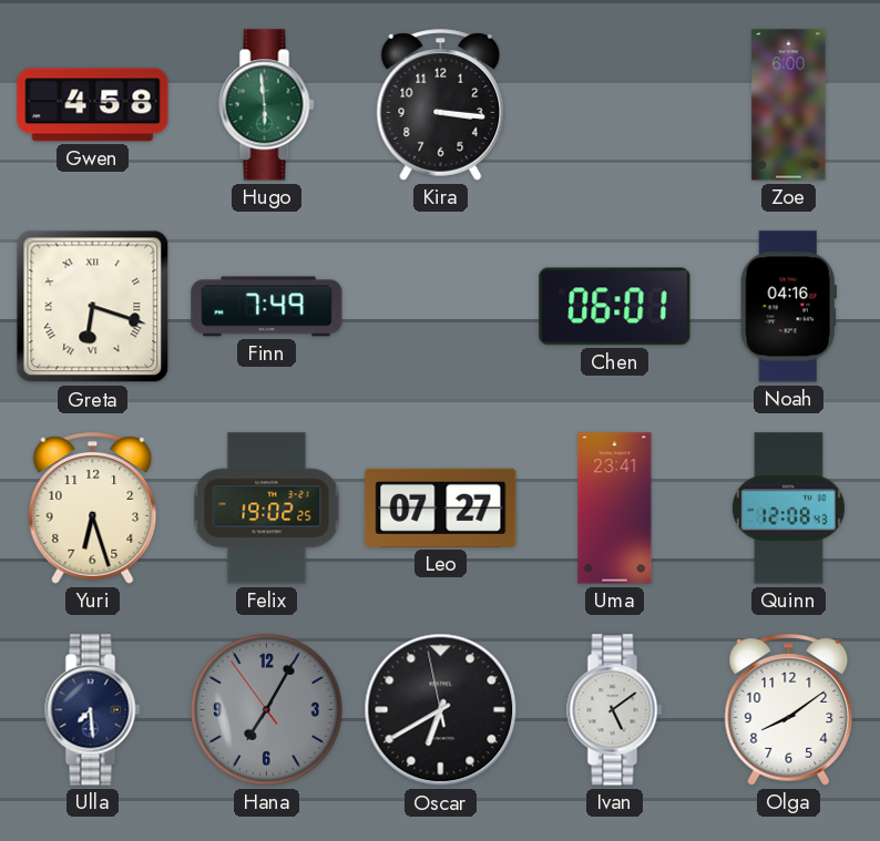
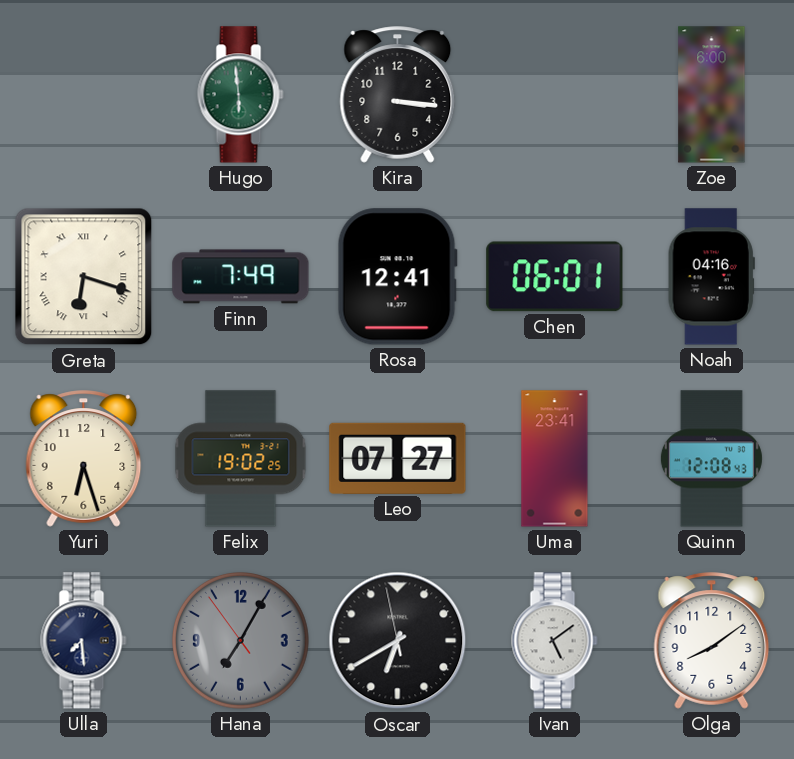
Gwen: 4:58 -> none (93, 105)
Rosa: none -> 12:41 (397, 277)
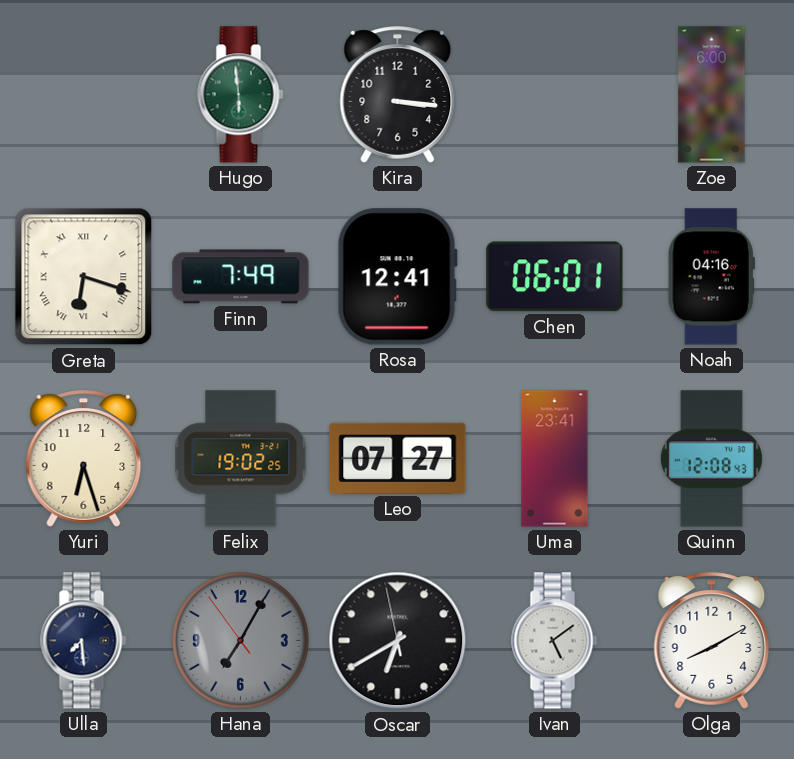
Olga: 8:09 -> 8:10 (712, 641)
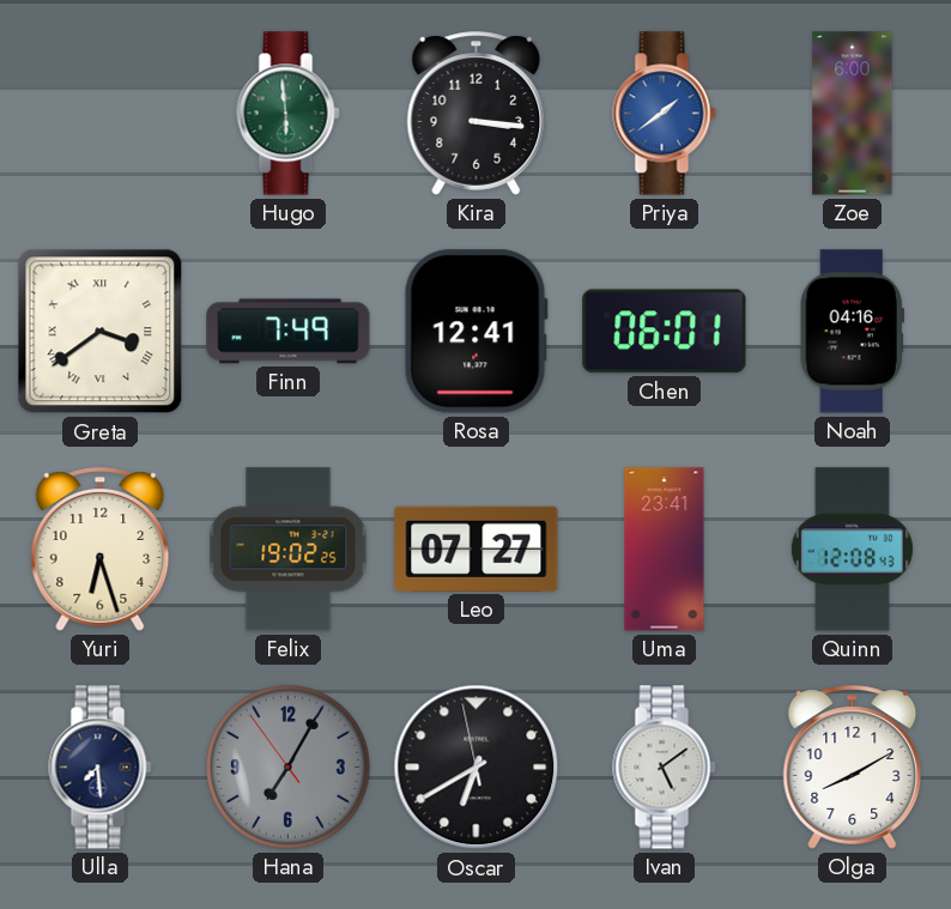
Priya: none -> 1:39 (665, 114)
Greta: 6:18 -> 3:39 (101, 332)
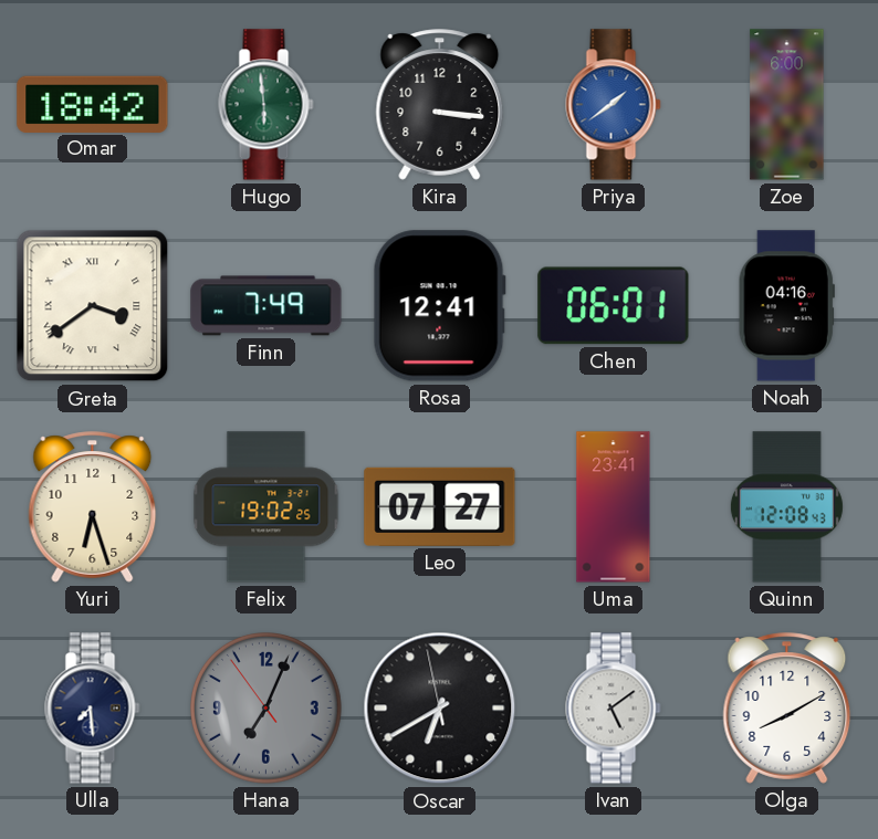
Omar: none -> 18:42 (93, 104)
Hana: 7:04 -> 7:03 (266, 709)
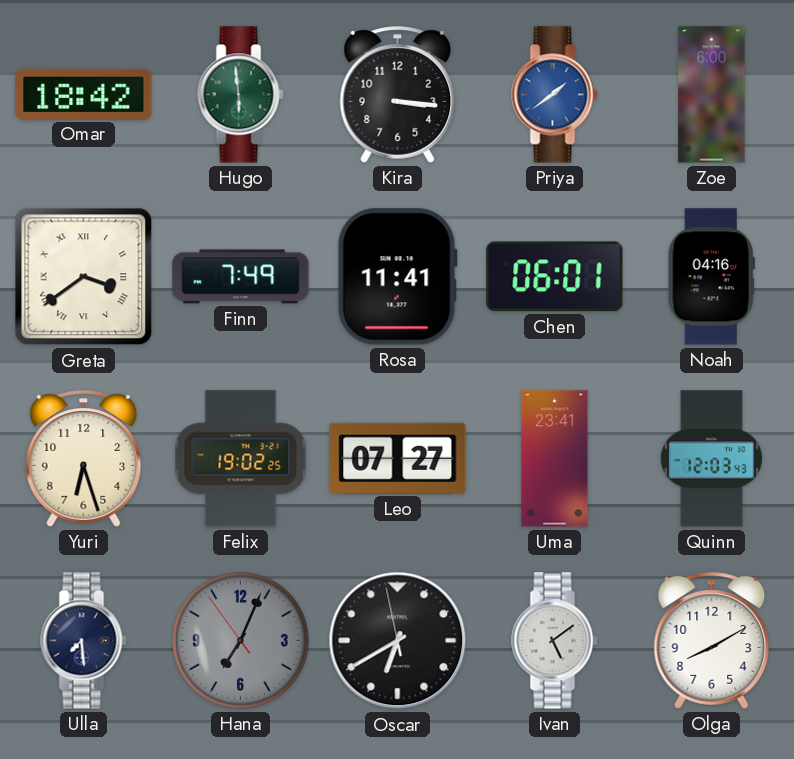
Rosa: 12:41 -> 11:41 (397, 277)
Quinn: 12:08 -> 12:03 (711, 459)
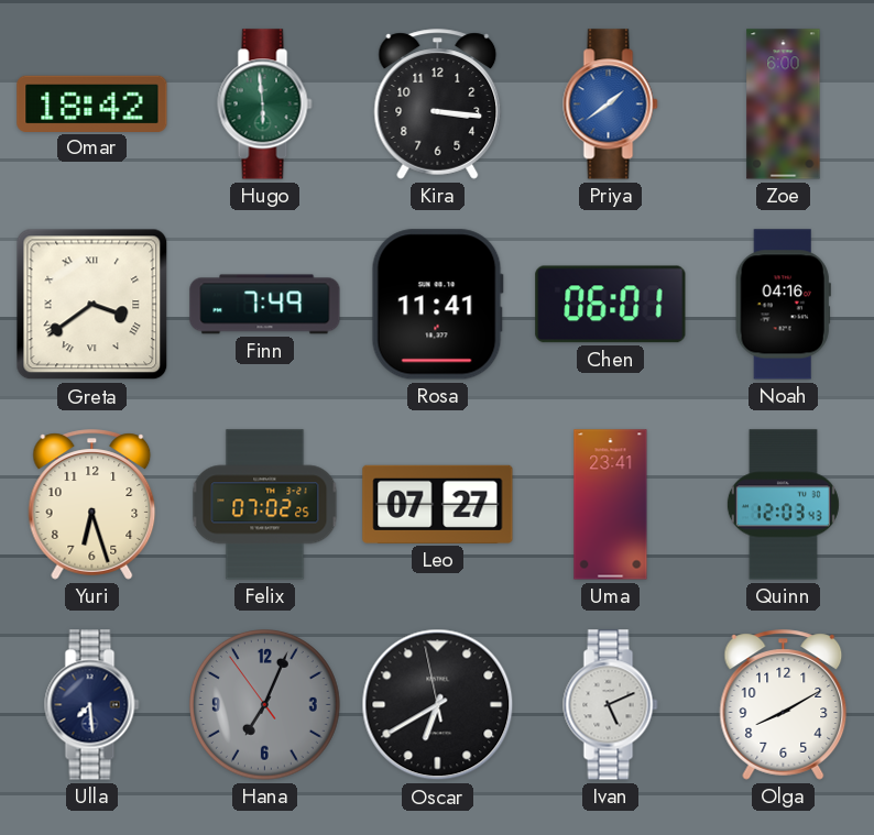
Felix: 19:02 -> 07:02 (265, 505)
Ivan: 5:09 -> 5:11 (611, 705)
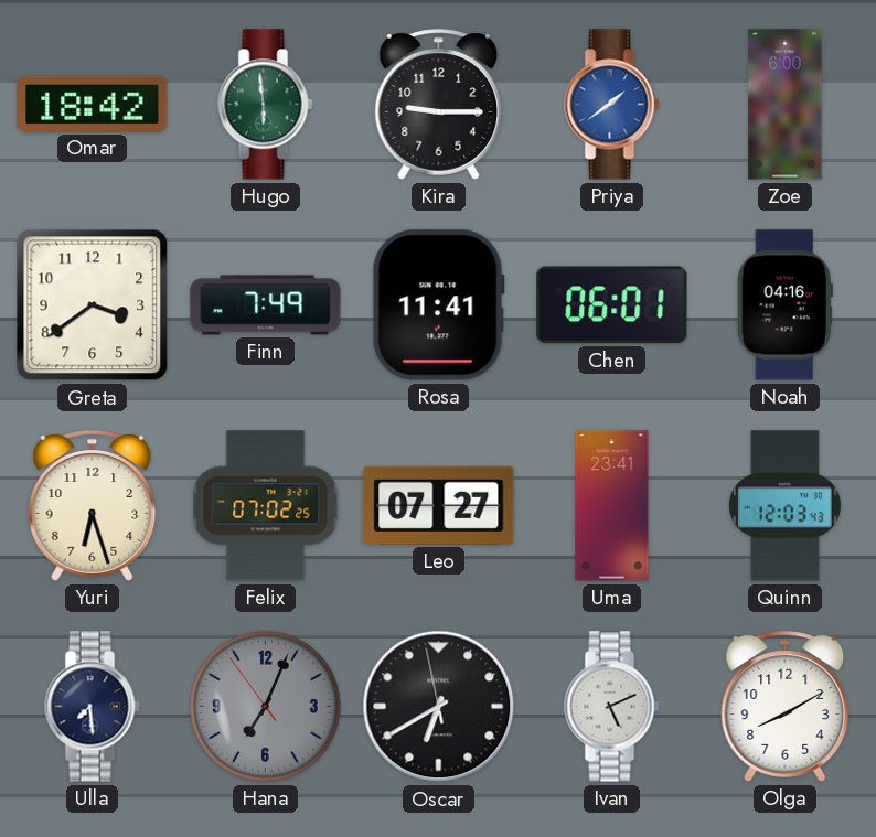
Kira: 3:16 -> 9:15 (439, 105)
Greta numerals: Roman -> Arabic (93, 305)
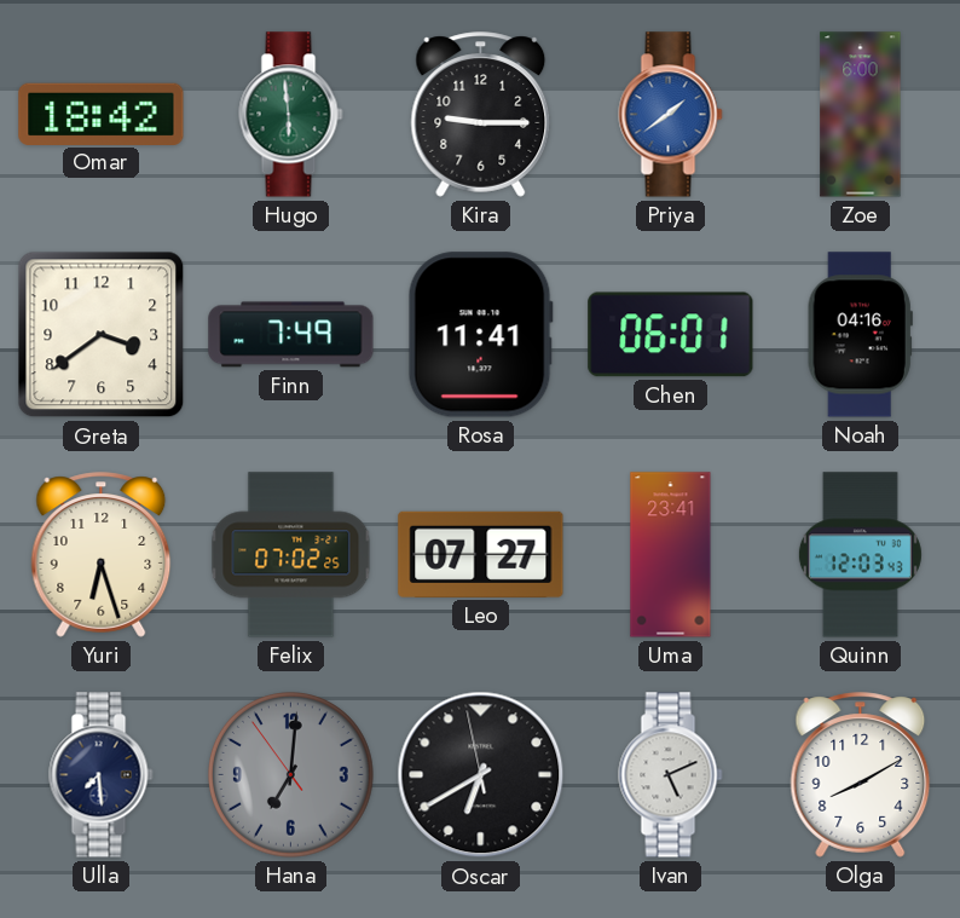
Hana: 7:03 -> 7:00 (291, 775)
